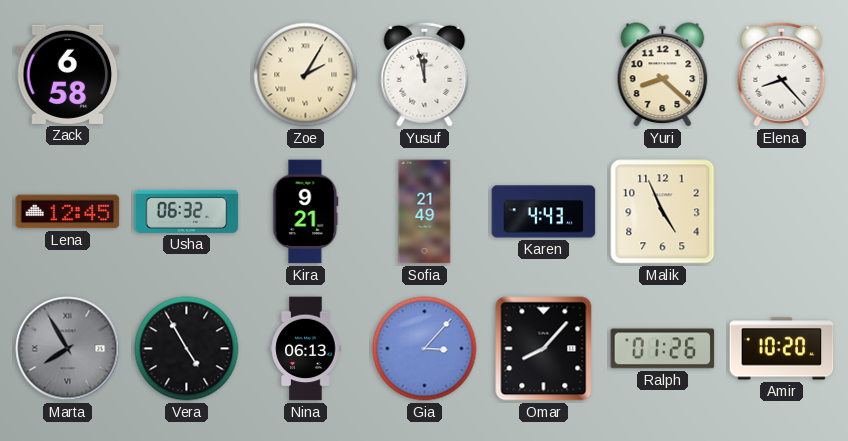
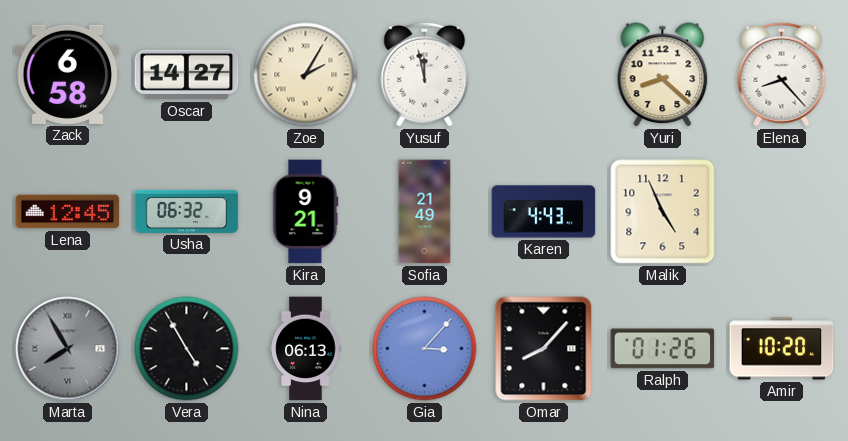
Oscar: none -> 14:27 (187, 75)
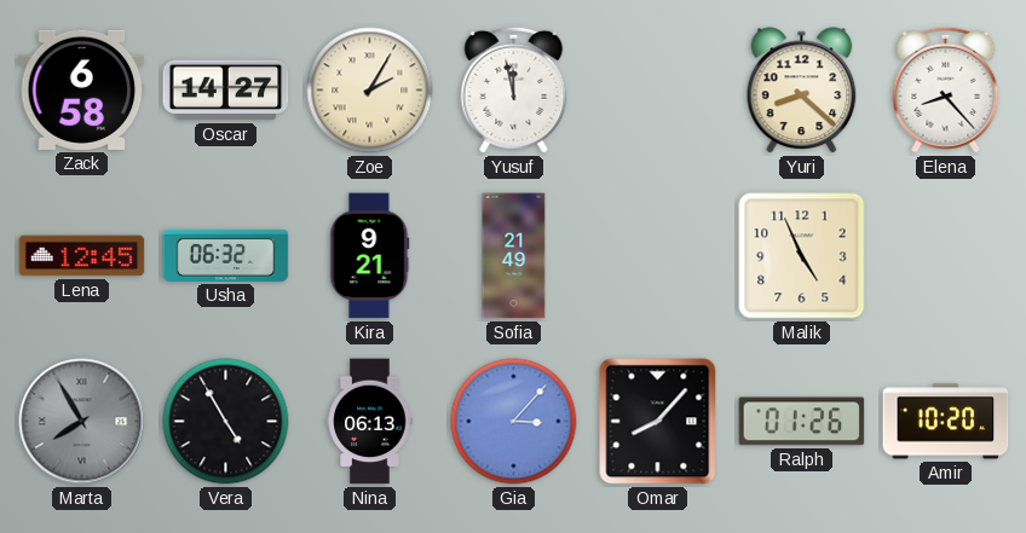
Karen: 4:43 -> none (544, 212)
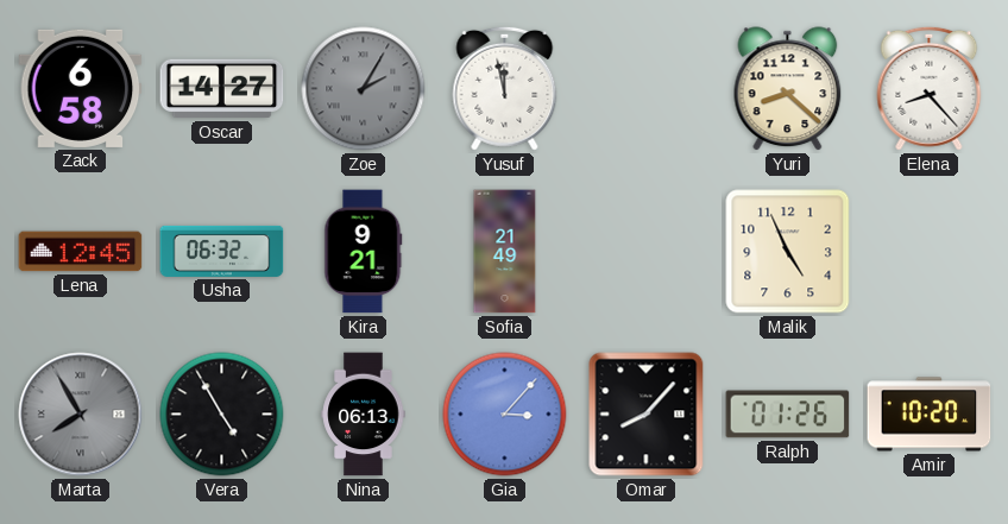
Zoe dial: cream -> grey (364, 89)
